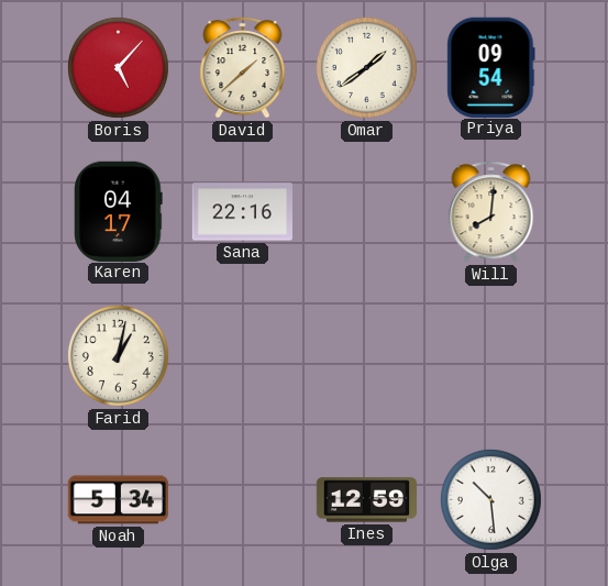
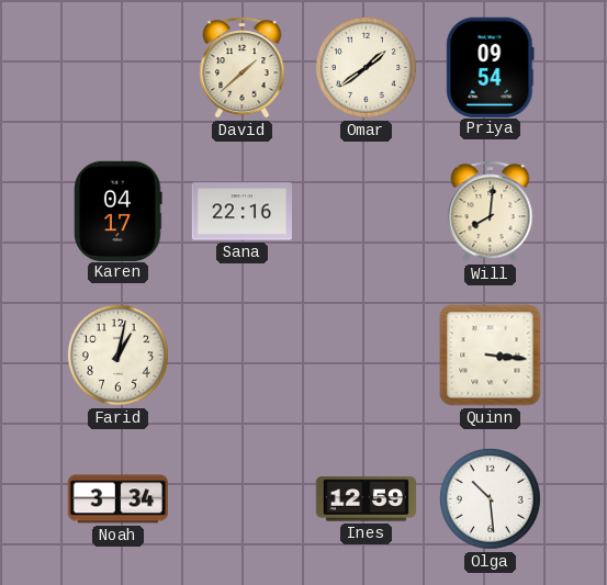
Boris: 5:07 -> none (118, 67)
Quinn: none -> 3:16 (491, 356)
Noah: 5:34 -> 3:34 (117, 499)
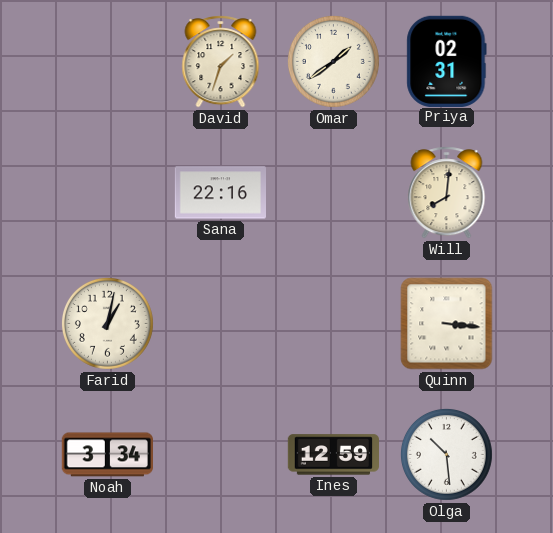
David: 1:38 -> 1:33 (221, 62)
Priya: 09:54 -> 02:31 (447, 61)
Karen: 04:17 -> none (119, 211)
